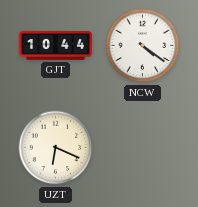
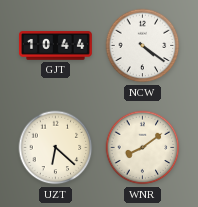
UZT: 6:19 -> 6:22 (56, 148)
WNR: none -> 8:09 (143, 148)
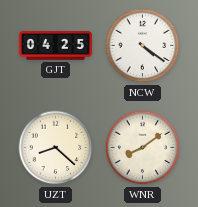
GJT: 10:44 -> 04:25 (55, 46)
UZT: 6:22 -> 8:22 (56, 148)
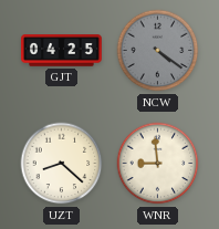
NCW dial: white -> grey (158, 51)
WNR: 8:09 -> 8:59 (158, 164)
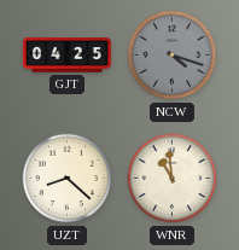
NCW: 4:21 -> 4:18 (173, 56)
WNR: 8:59 -> 10:59 (173, 179)
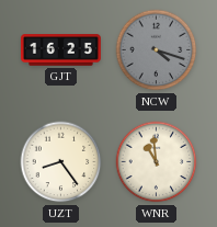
GJT: 04:25 -> 16:25 (60, 50)
UZT: 8:22 -> 8:24 (61, 162)
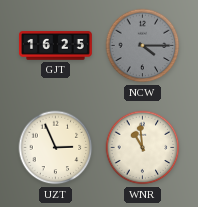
NCW: 4:18 -> 4:15 (143, 46)
UZT: 8:24 -> 2:56 (56, 148)
